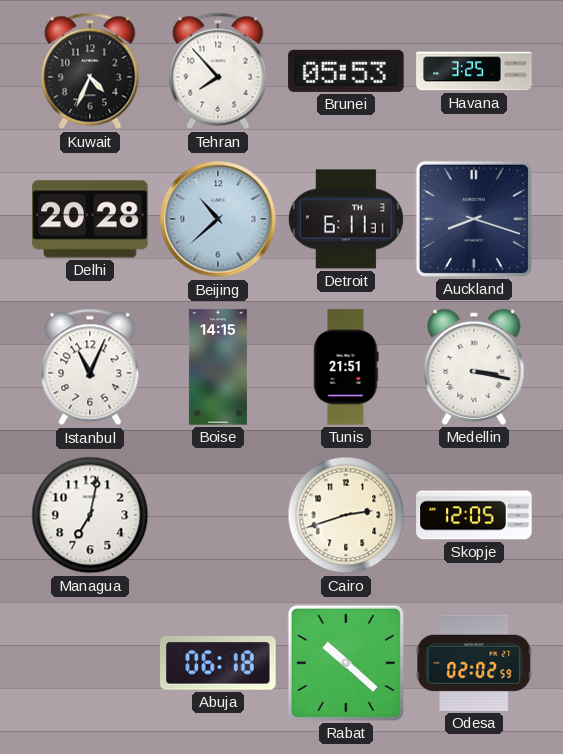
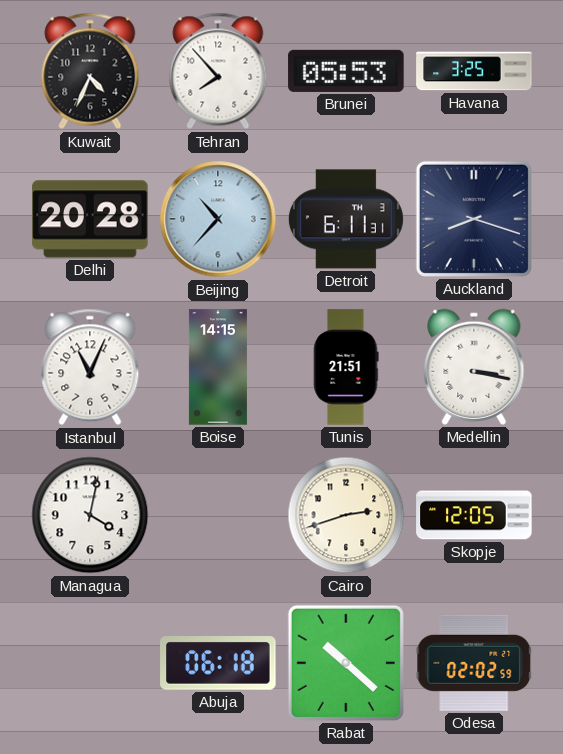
Beijing: 10:38 -> 10:37 (218, 219)
Managua: 7:02 -> 4:02 (90, 515)
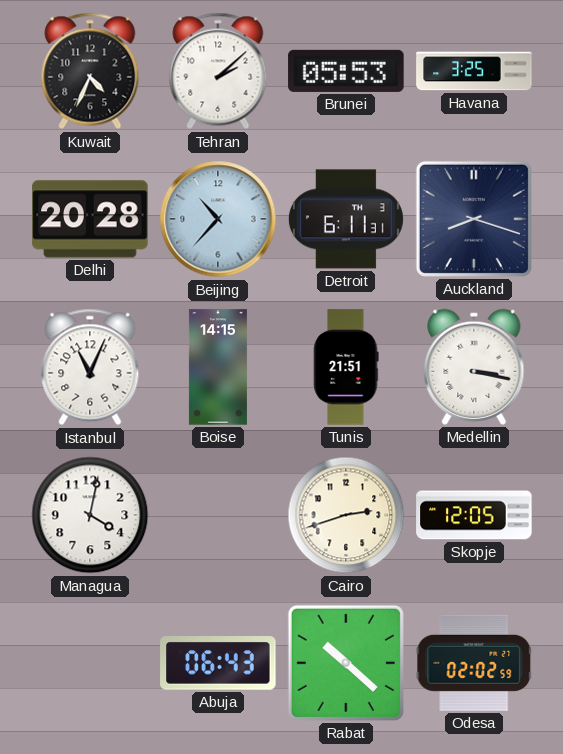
Tehran: 7:53 -> 2:08 (218, 71)
Abuja: 06:18 -> 06:43 (218, 664)
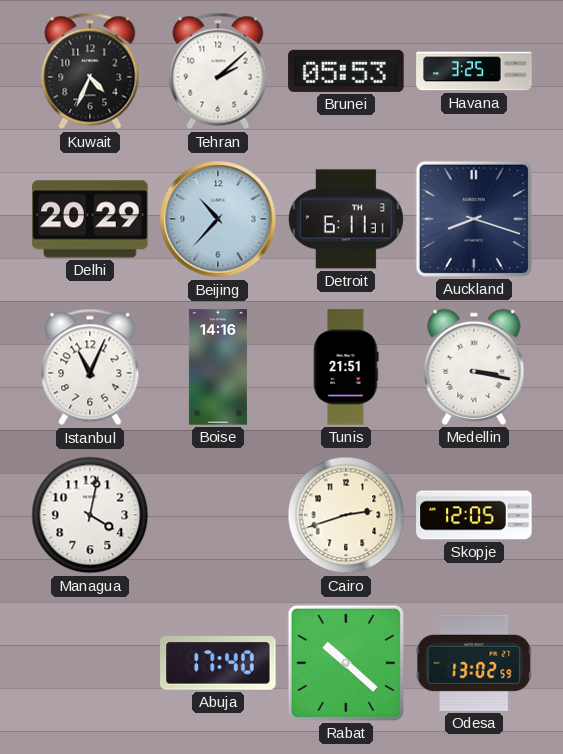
Delhi: 20:28 -> 20:29 (90, 219)
Boise: 14:15 -> 14:16 (218, 367)
Abuja: 06:43 -> 17:40 (218, 664)
Odesa: 02:02 -> 13:02 (474, 663)
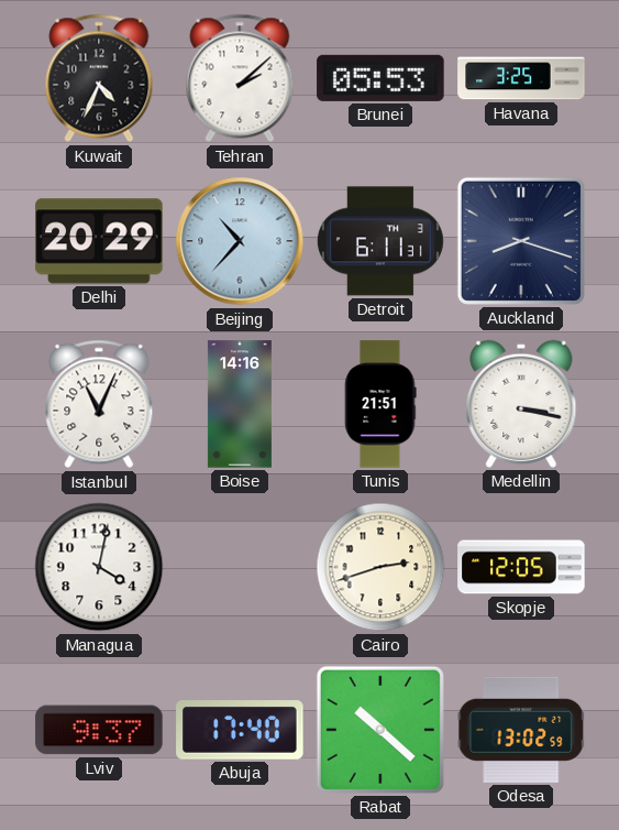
Lviv: none -> 9:37 (99, 730)
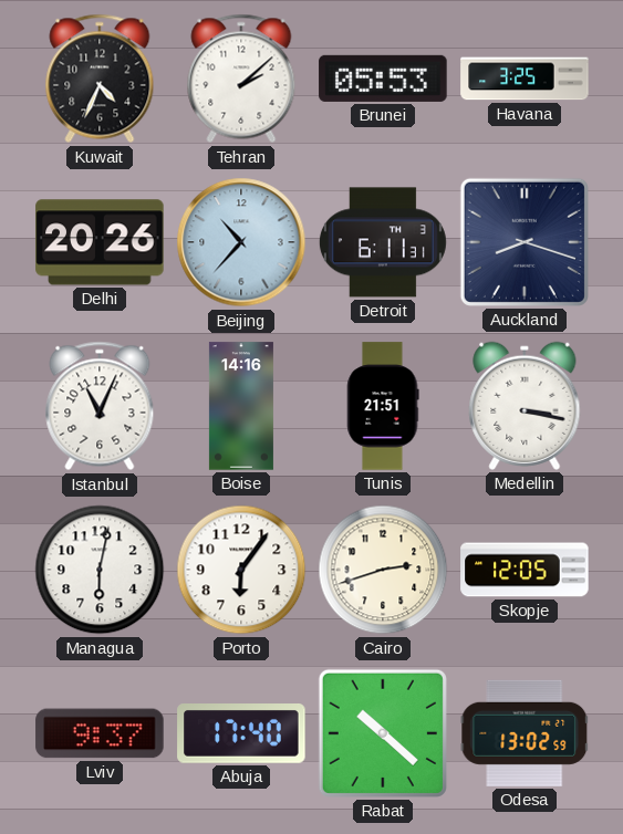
Delhi: 20:29 -> 20:26 (100, 242)
Managua: 4:02 -> 6:02 (100, 570)
Porto: none -> 6:06 (241, 570)
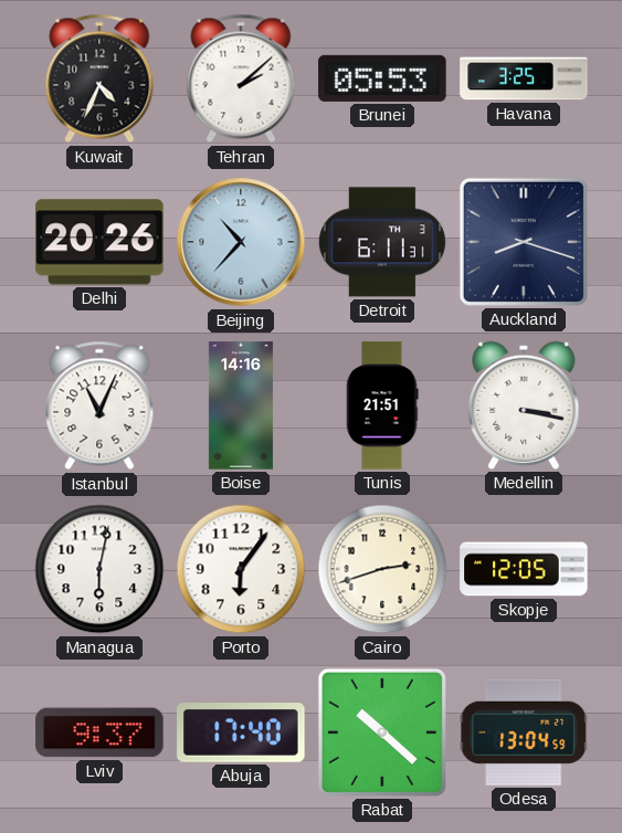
Odesa: 13:02 -> 13:04 (524, 732)
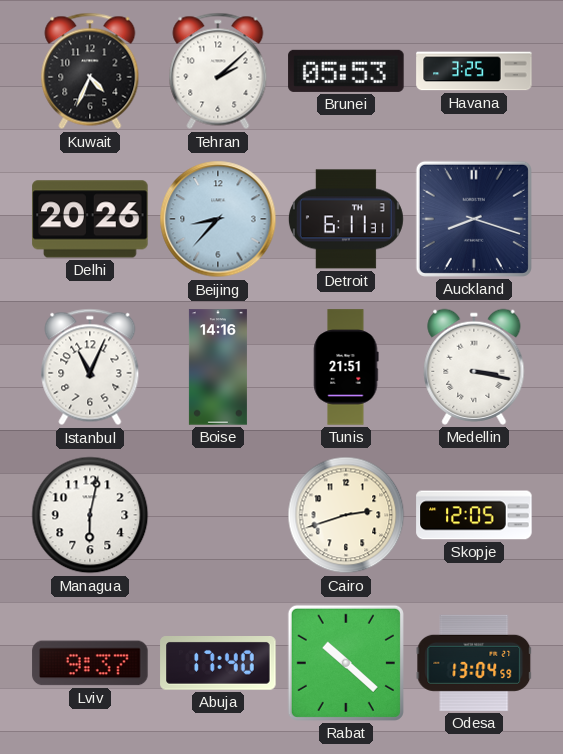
Beijing: 10:37 -> 8:37 (218, 219)
Porto: 6:06 -> none (241, 569)
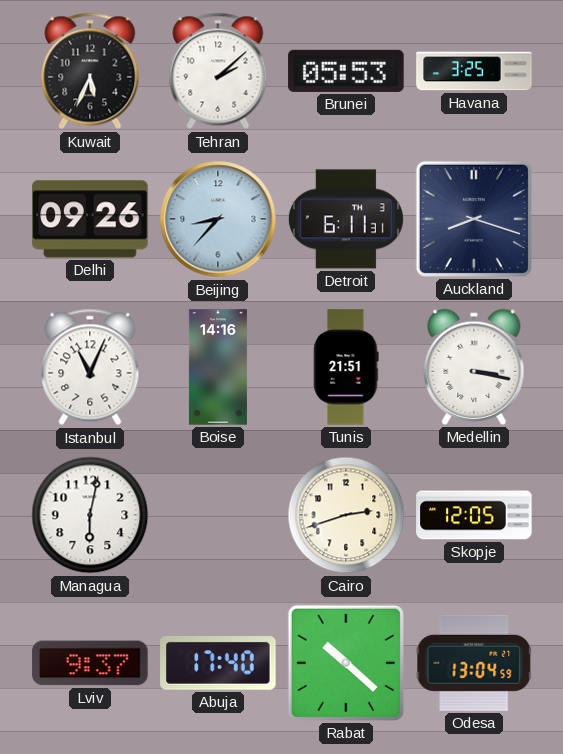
Kuwait: 4:34 -> 5:34 (90, 71)
Delhi: 20:26 -> 09:26 (90, 219)
